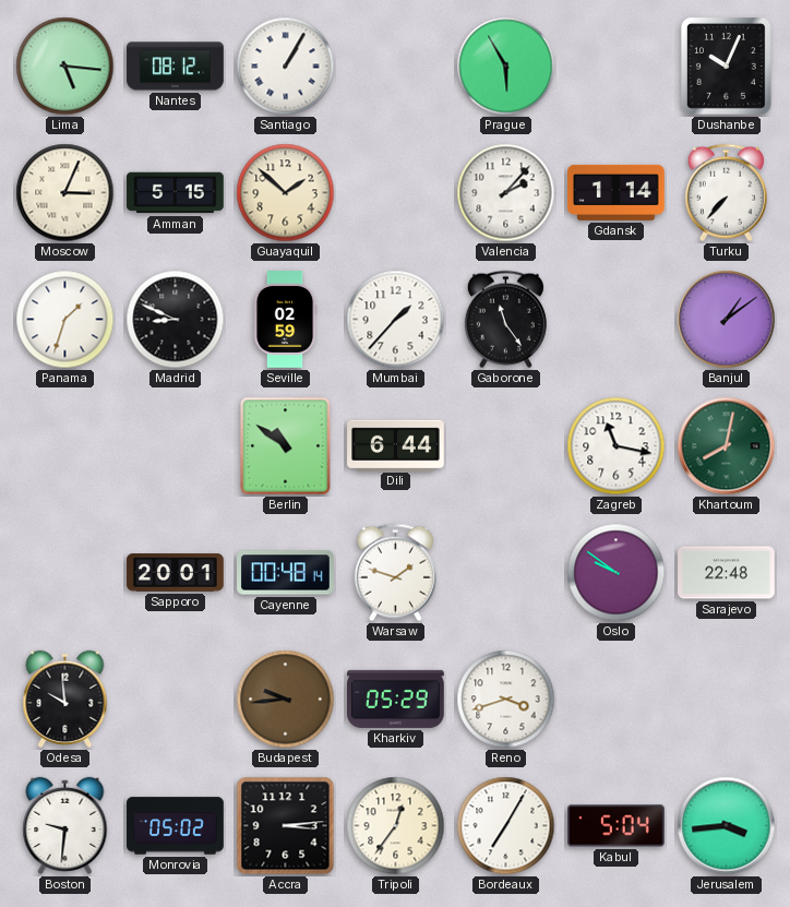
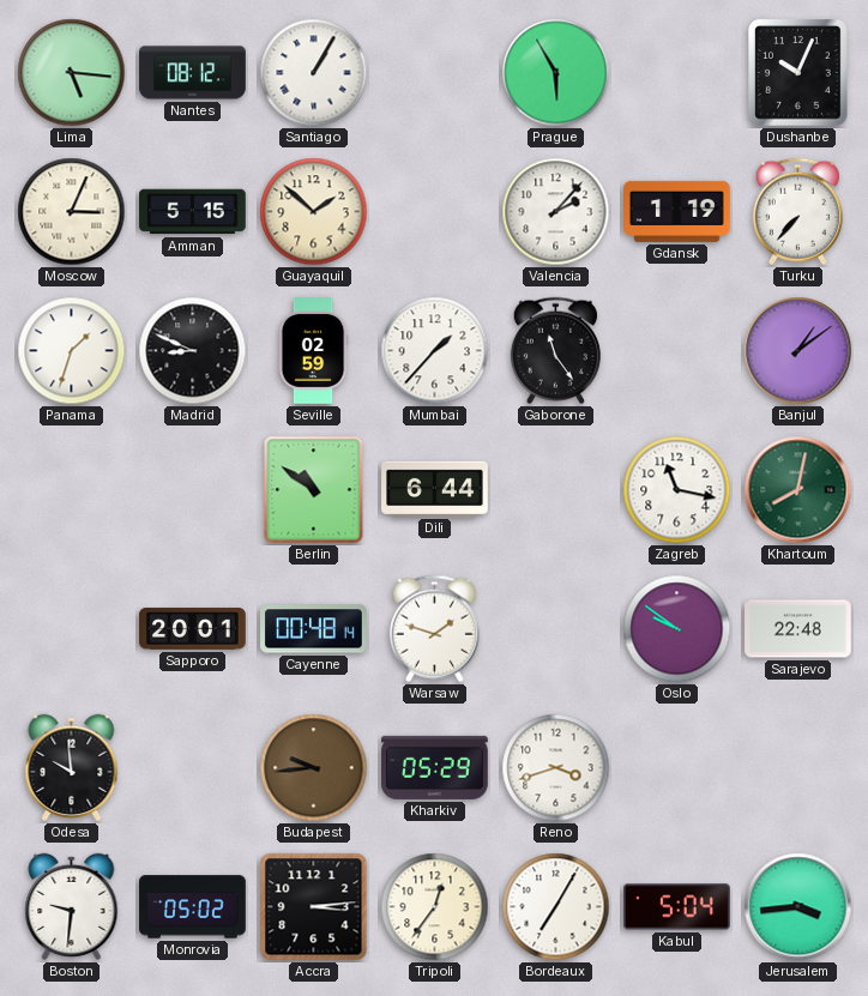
Gdansk: 1:14 -> 1:19 (677, 211)
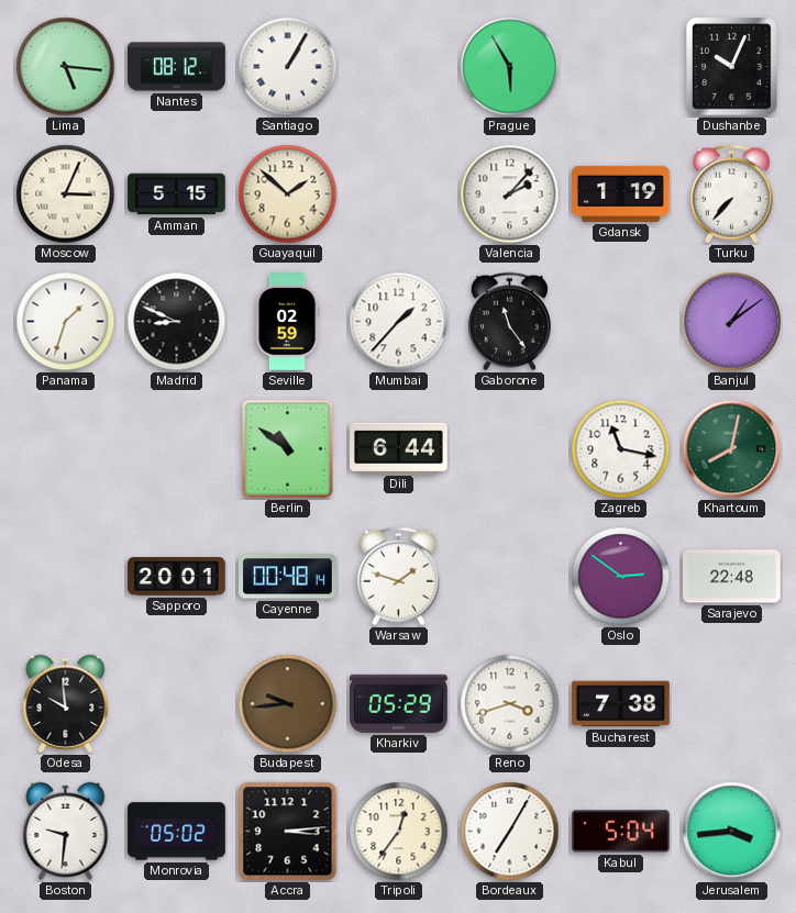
Oslo: 9:51 -> 2:51 (621, 577)
Bucharest: none -> 7:38 (621, 704)
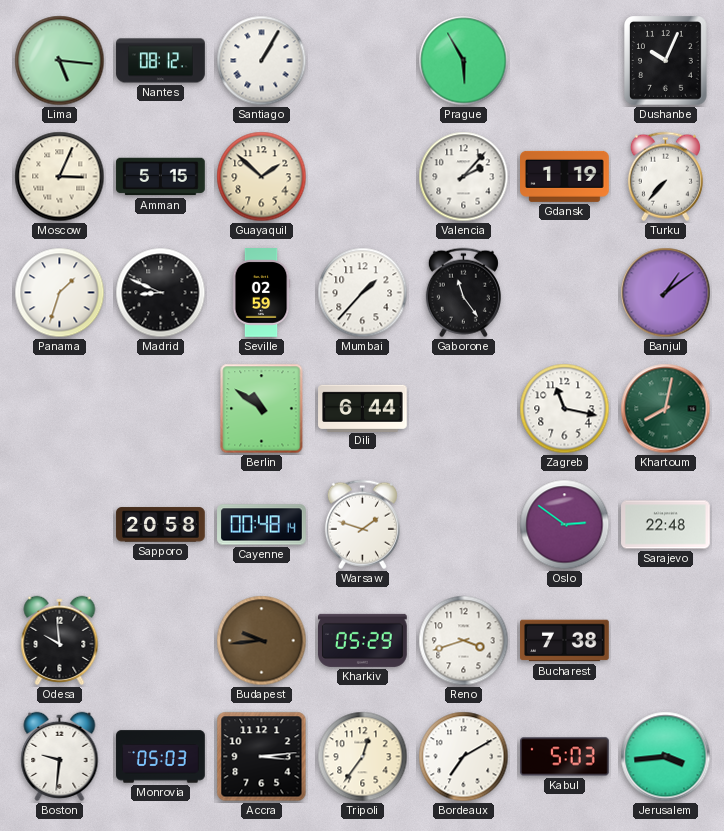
Sapporo: 20:01 -> 20:58 (161, 525)
Monrovia: 05:02 -> 05:03 (161, 757)
Bordeaux: 7:05 -> 7:10 (464, 757)
Kabul: 5:04 -> 5:03 (565, 757)
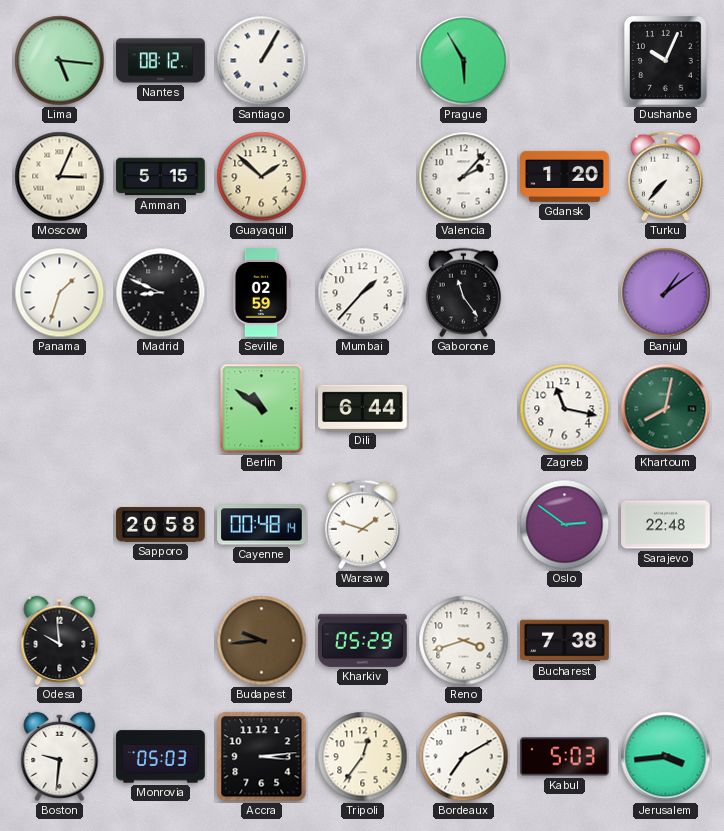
Gdansk: 1:19 -> 1:20 (565, 176)
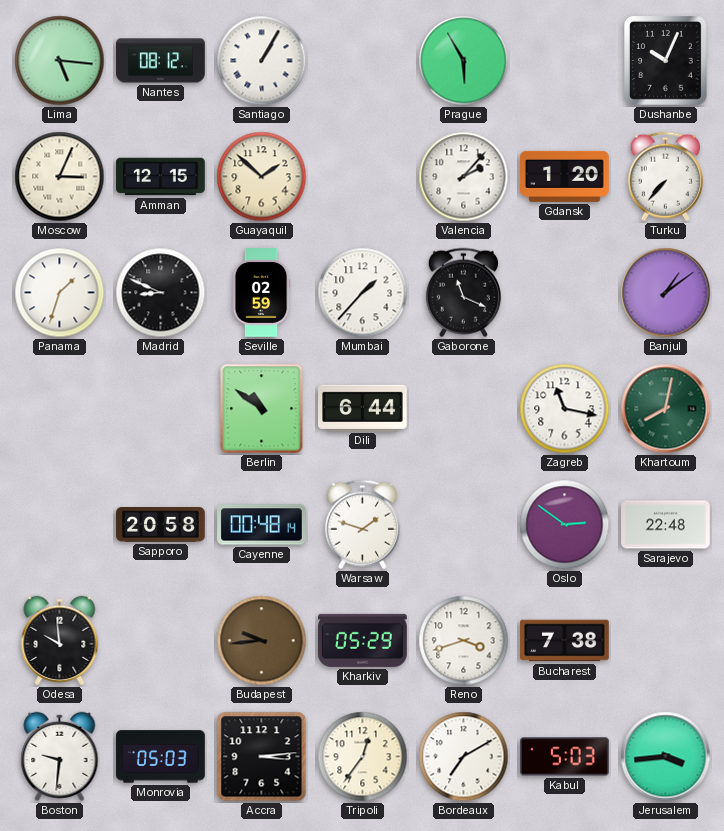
Amman: 5:15 -> 12:15 (161, 177)
Gaborone: 11:24 -> 11:19 (463, 293)
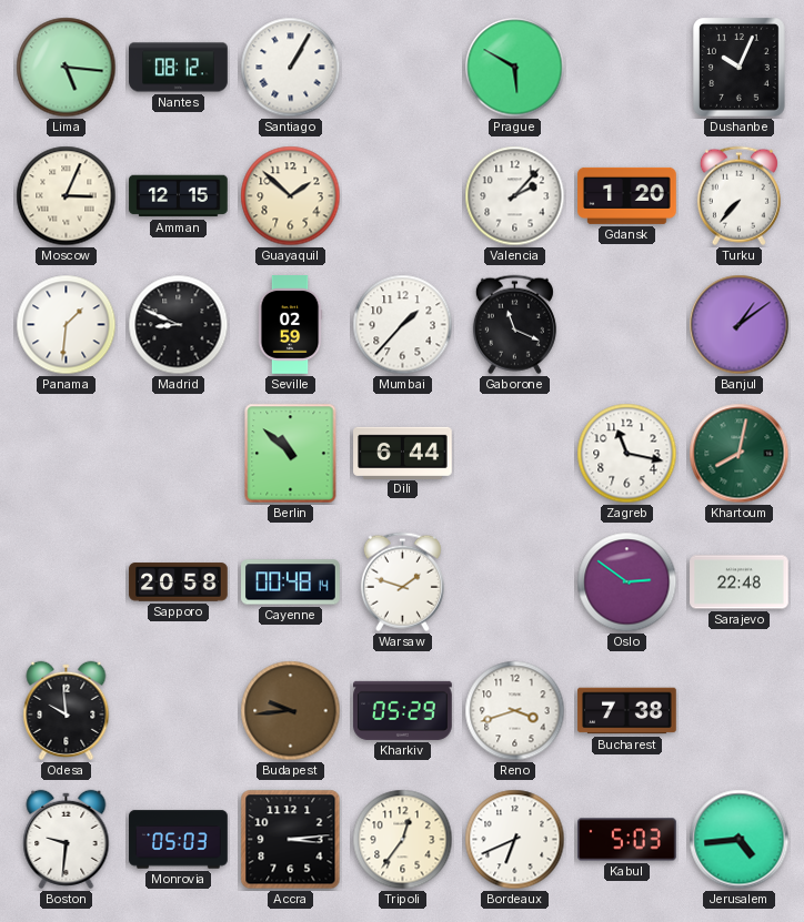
Prague: 5:55 -> 5:50 (515, 68)
Panama: 1:33 -> 1:31 (67, 325)
Berlin: 10:51 -> 10:52 (291, 454)
Bordeaux: 7:10 -> 6:41 (515, 840)
Jerusalem: 3:44 -> 4:44 (740, 840)
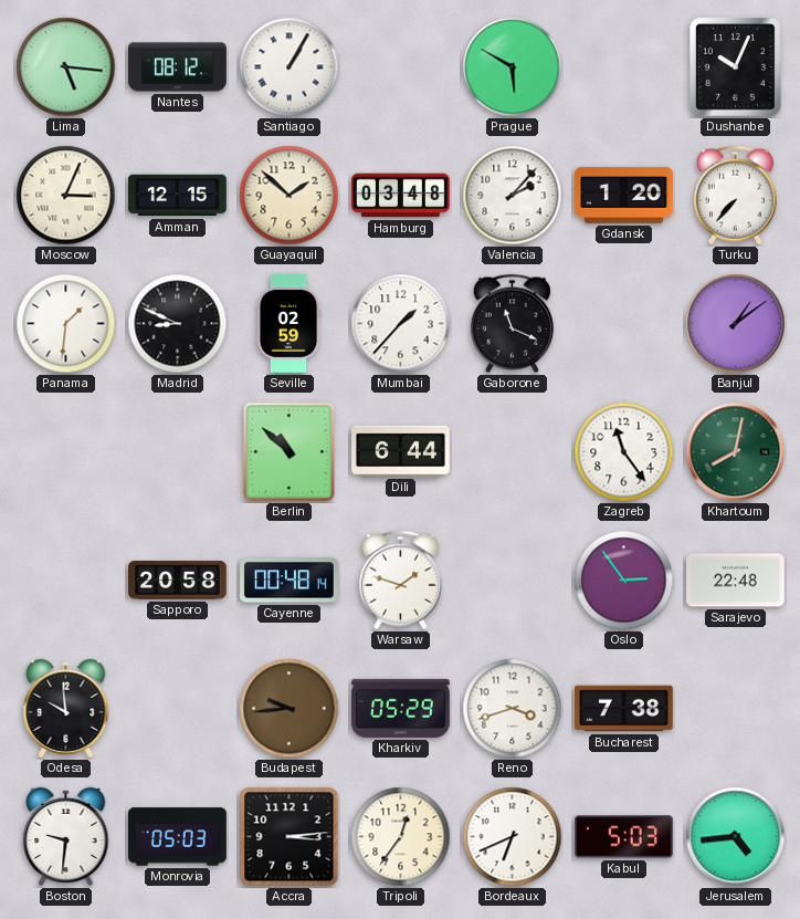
Hamburg: none -> 03:48 (401, 196)
Zagreb: 11:17 -> 11:24 (624, 452)
Oslo: 2:51 -> 2:54 (624, 581)
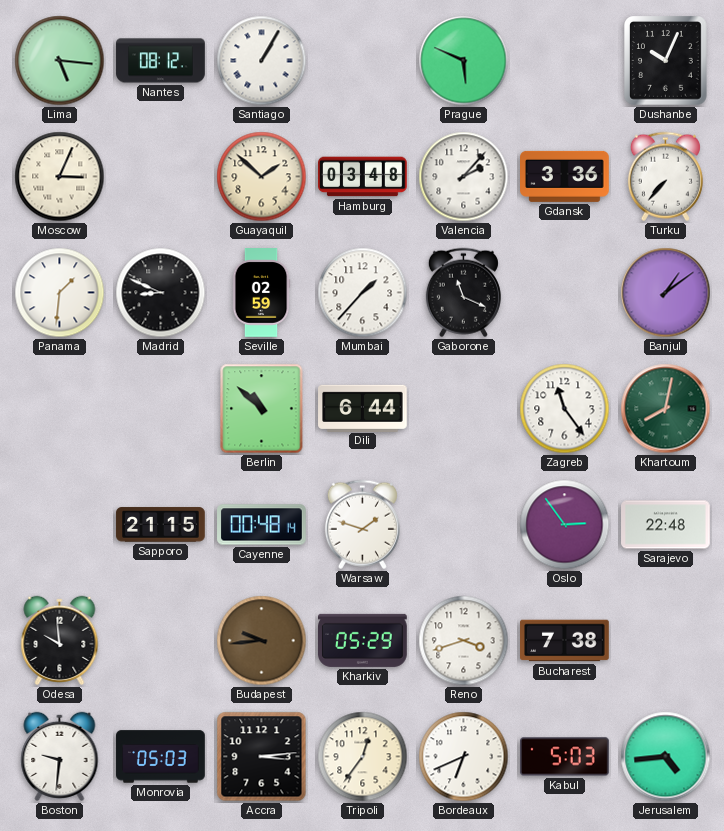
Prague: 5:50 -> 5:49 (464, 61)
Amman: 12:15 -> none (178, 196)
Gdansk: 1:20 -> 3:36 (565, 176)
Sapporo: 20:58 -> 21:15 (161, 525)
